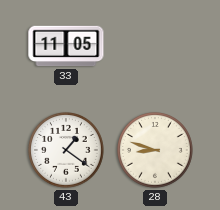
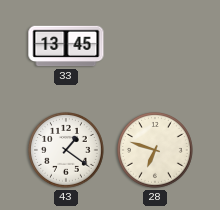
33: 11:05 -> 13:45 (66, 46)
28: 8:48 -> 6:48 (156, 151)
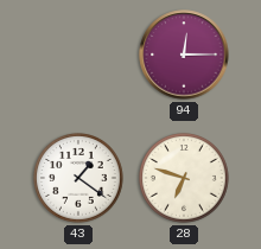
33: 13:45 -> none (66, 46)
94: none -> 12:15 (184, 55)
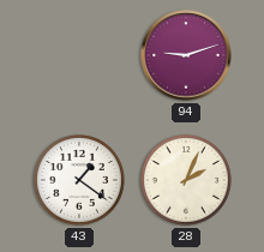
94: 12:15 -> 9:12 (186, 55)
28: 6:48 -> 2:04 (187, 181)
